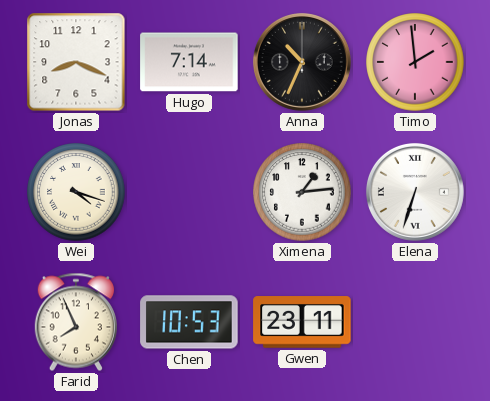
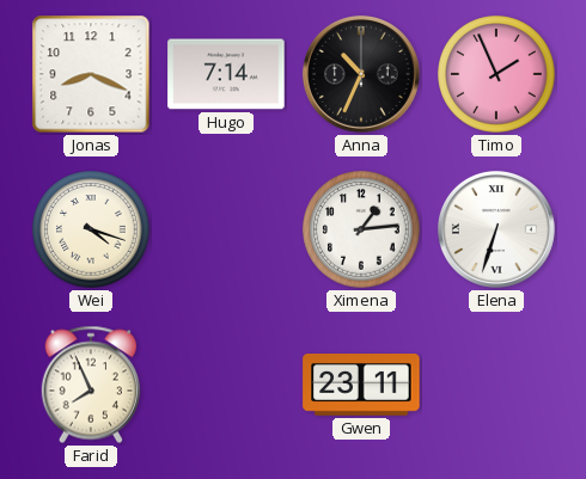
Timo: 1:59 -> 1:56 (496, 74)
Chen: 10:53 -> none (189, 322)
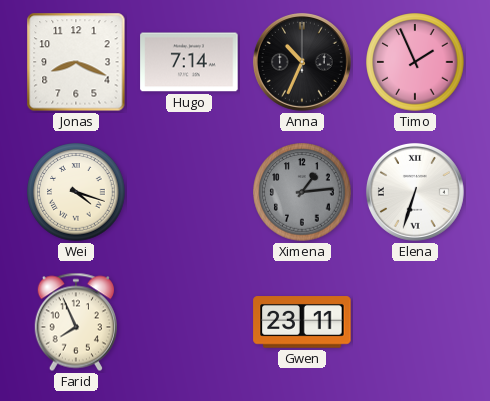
Ximena dial: white -> grey (302, 192)
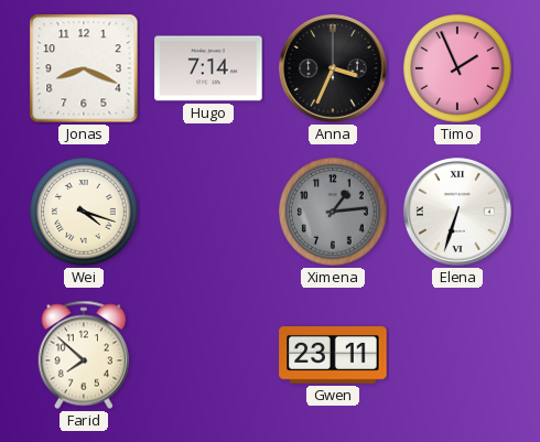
Anna: 10:34 -> 3:34 (333, 68)
Farid: 7:56 -> 7:52 (84, 355)
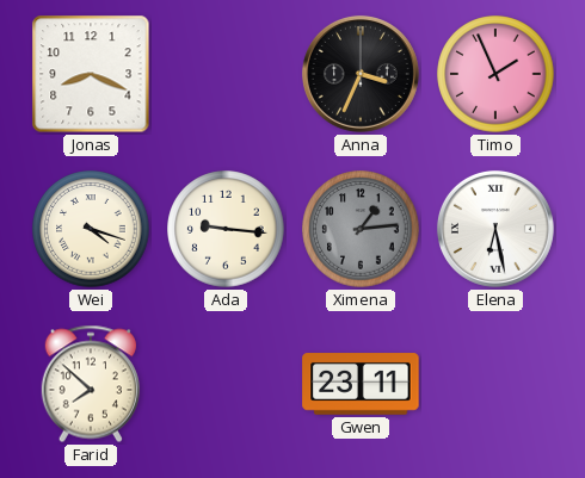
Hugo: 7:14 -> none (208, 68)
Ada: none -> 9:16 (226, 229)
Elena: 6:33 -> 6:28 (495, 229)
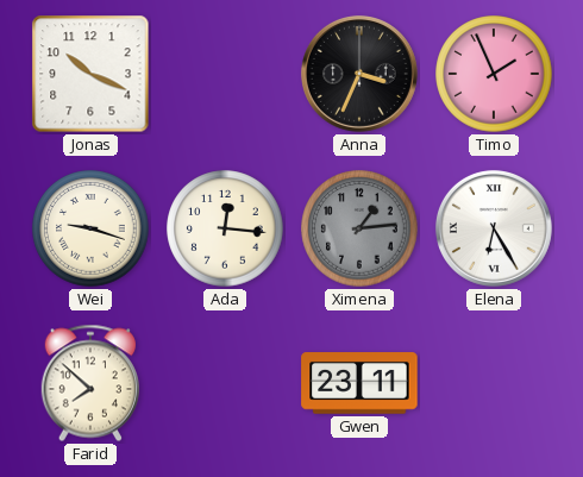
Jonas: 8:19 -> 10:19 (90, 74)
Wei: 4:18 -> 9:18 (90, 228)
Ada: 9:16 -> 12:16 (225, 228)
Elena: 6:28 -> 6:25 (494, 228)
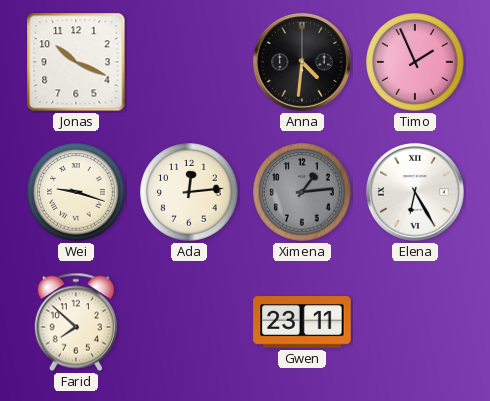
Anna: 3:34 -> 4:31 (302, 62)
Ada: 12:16 -> 12:14 (189, 192)
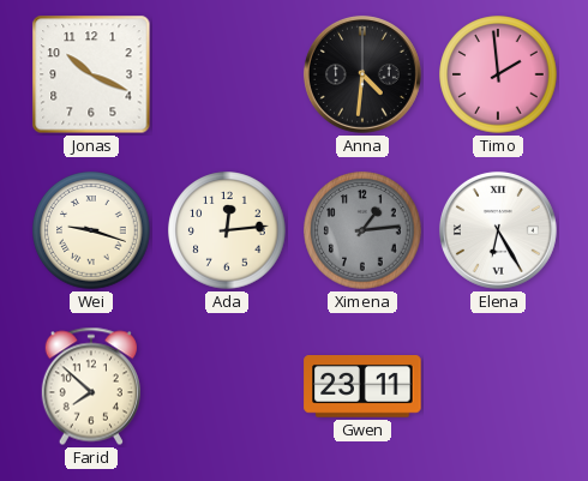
Timo: 1:56 -> 1:59 (498, 74)
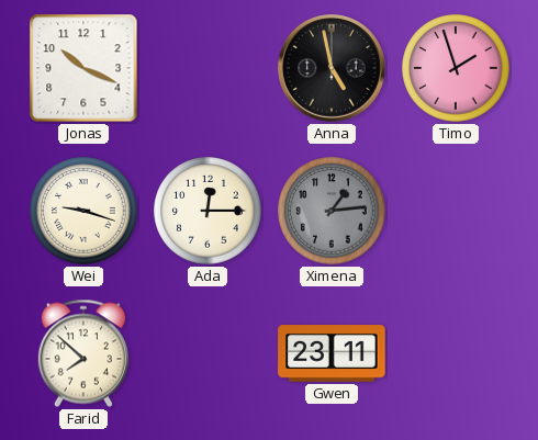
Anna: 4:31 -> 4:58 (332, 68)
Timo: 1:59 -> 1:57 (456, 68)
Ada: 12:14 -> 12:15 (208, 211)
Elena: 6:25 -> none (498, 230)
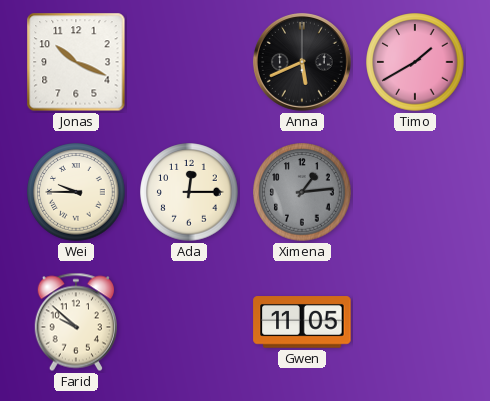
Anna: 4:58 -> 5:41 (302, 62)
Timo: 1:57 -> 1:40 (415, 62)
Wei: 9:18 -> 9:45 (76, 192)
Farid: 7:52 -> 9:52 (76, 322)
Gwen: 23:11 -> 11:05 (302, 322)
